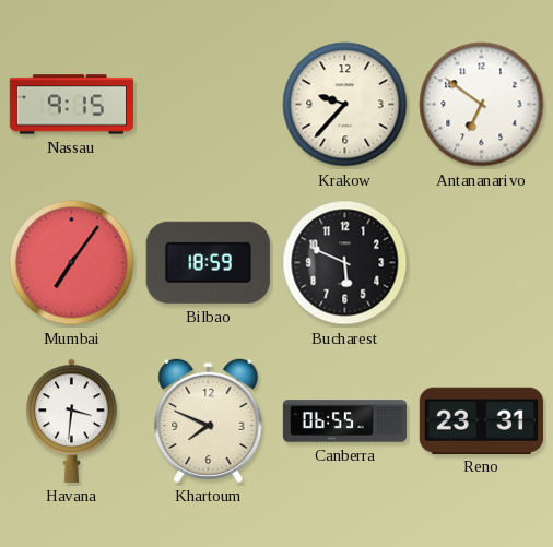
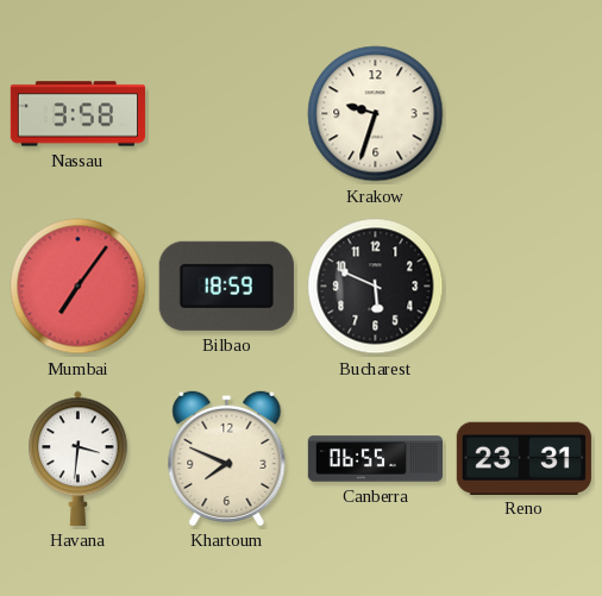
Nassau: 9:15 -> 3:58 (77, 114)
Krakow: 9:37 -> 9:33 (376, 114)
Antananarivo: 6:51 -> none (482, 105)
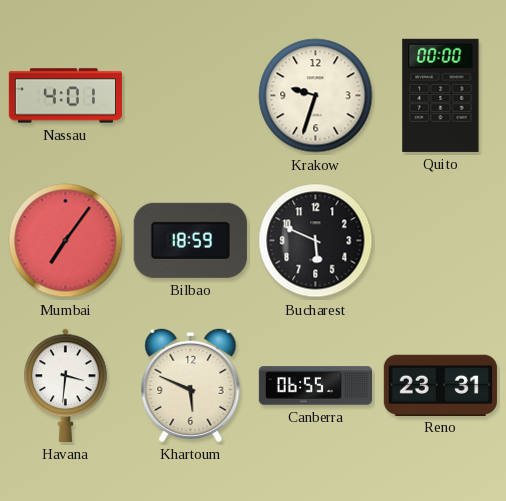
Nassau: 3:58 -> 4:01 (65, 96)
Quito: none -> 00:00 (441, 95)
Khartoum: 7:49 -> 5:49 (191, 385)
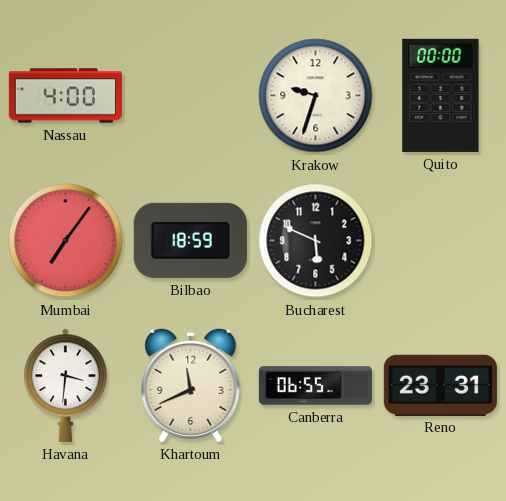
Nassau: 4:01 -> 4:00 (65, 96)
Khartoum: 5:49 -> 11:41 (191, 385)
